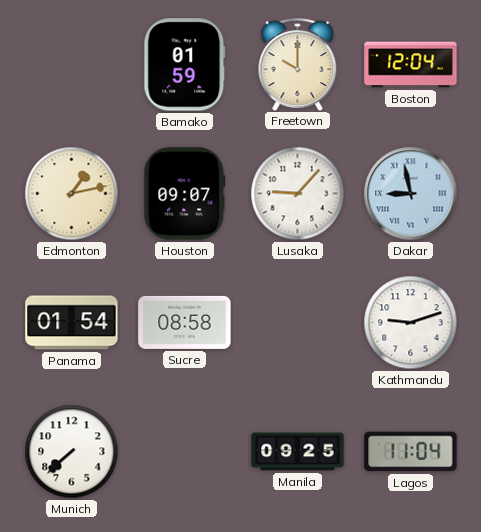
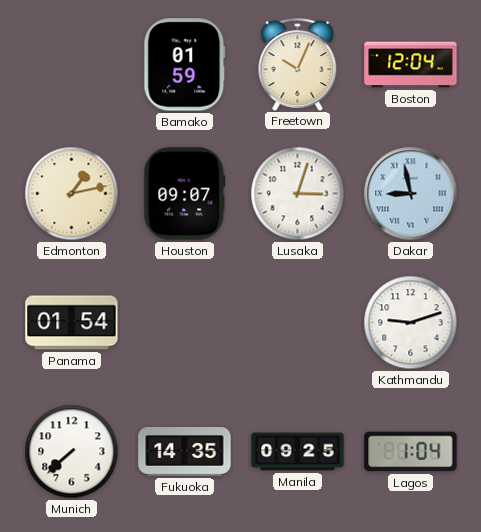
Freetown: 10:00 -> 10:04 (298, 64)
Lusaka: 9:07 -> 3:03 (298, 194)
Sucre: 08:58 -> none (185, 322)
Fukuoka: none -> 14:35 (185, 452)
Lagos: 11:04 -> 1:04 (411, 452)
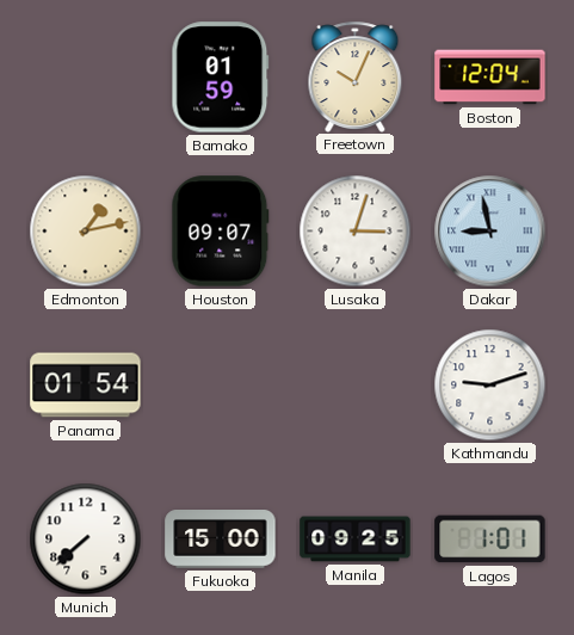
Fukuoka: 14:35 -> 15:00 (221, 540)
Lagos: 1:04 -> 1:01 (490, 540)
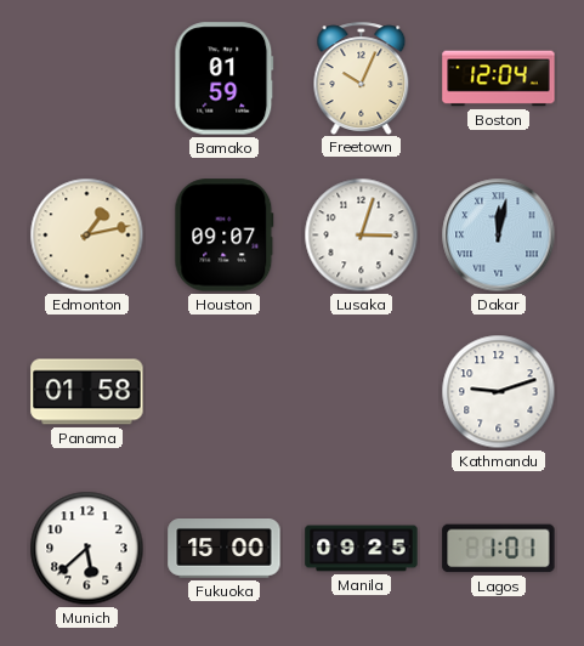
Dakar: 8:58 -> 12:02 (499, 236)
Panama: 01:54 -> 01:58 (87, 392)
Munich: 7:38 -> 5:38 (87, 549)
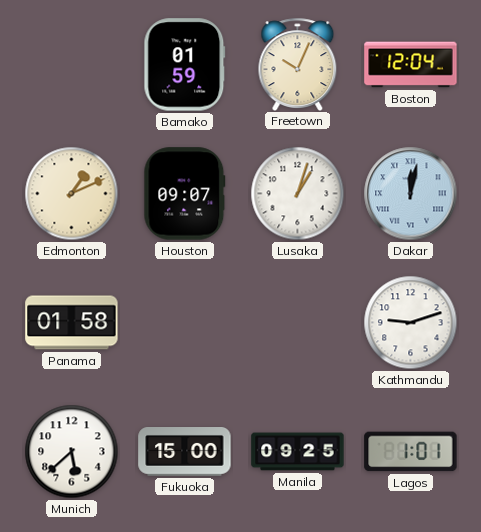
Edmonton: 1:13 -> 1:11 (72, 194)
Lusaka: 3:03 -> 1:03 (298, 194)
